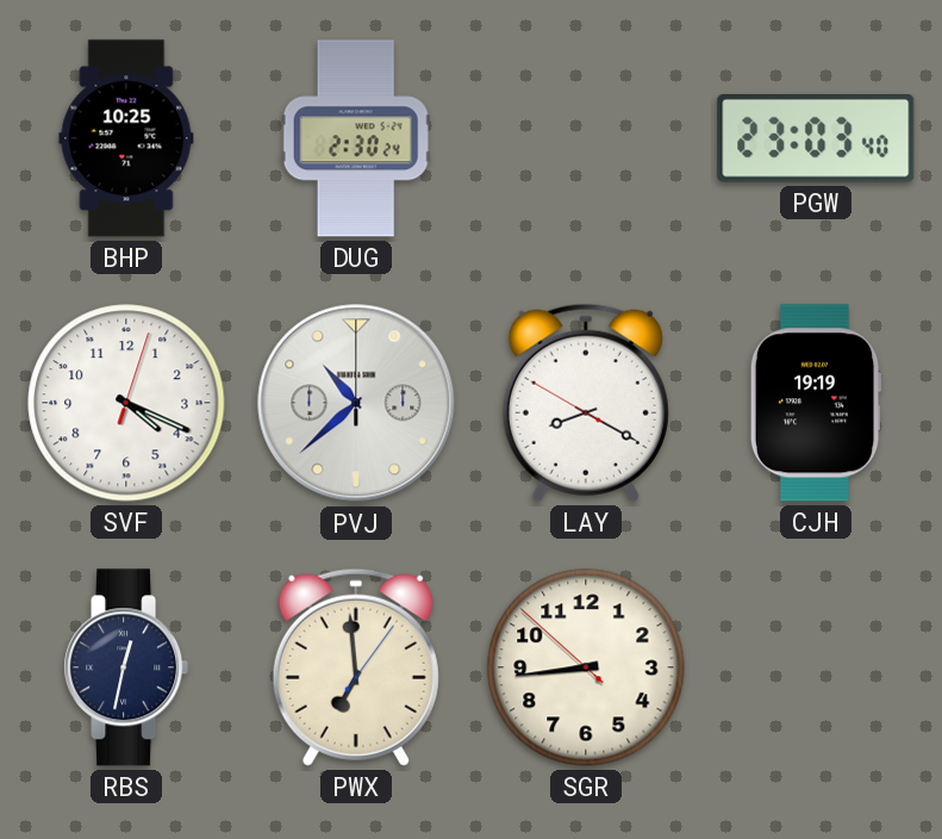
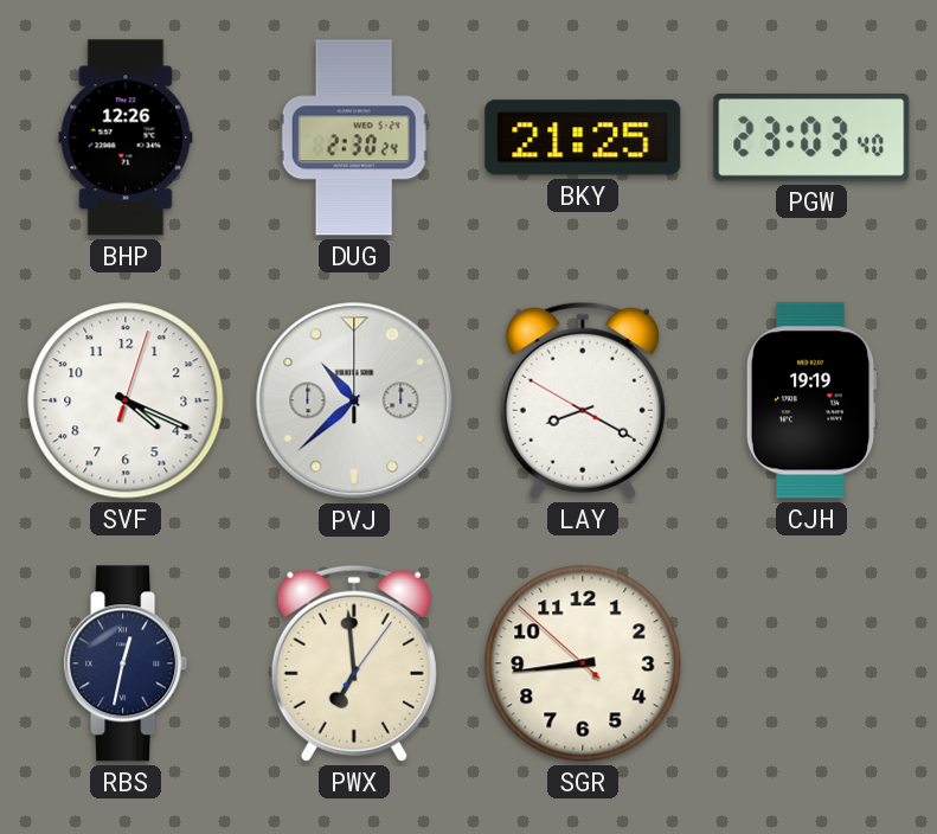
BHP: 10:25 -> 12:26 (126, 137)
BKY: none -> 21:25 (583, 137)
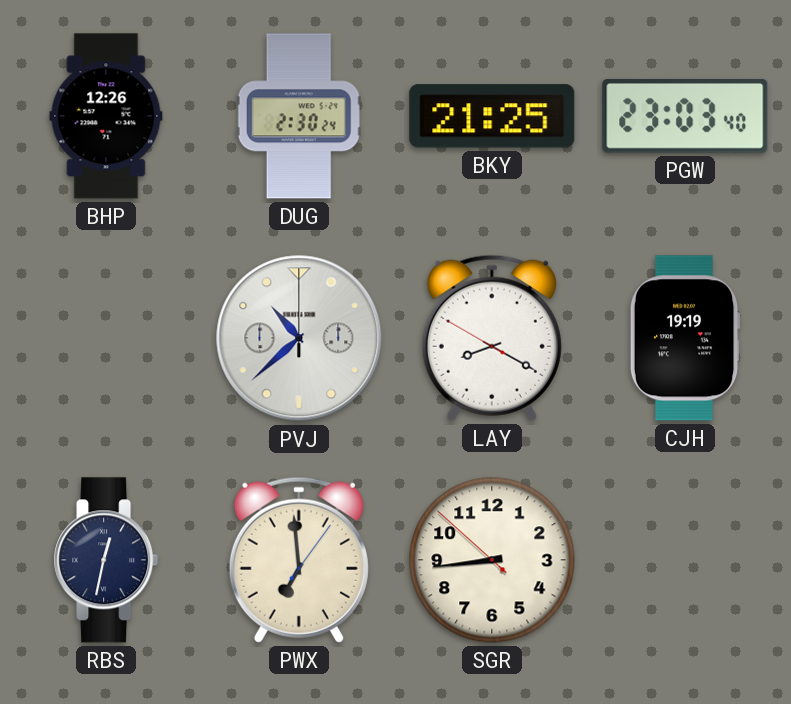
SVF: 4:19 -> none (126, 400)
